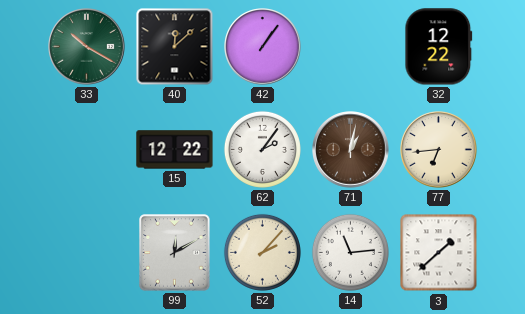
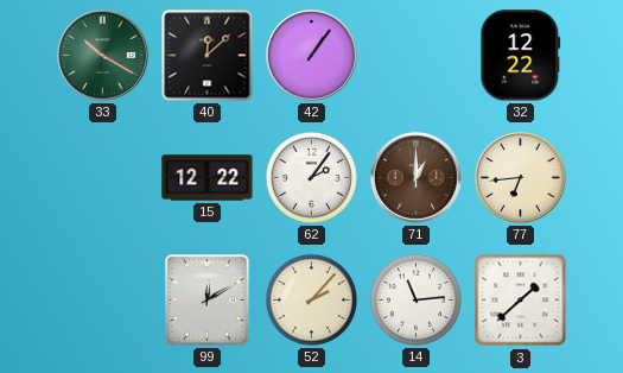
71: 1:02 -> 1:00 (417, 178)
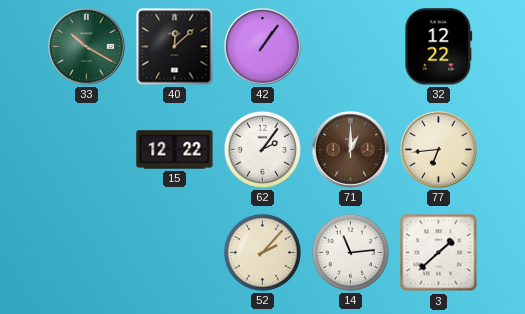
99: 12:10 -> none (208, 301)
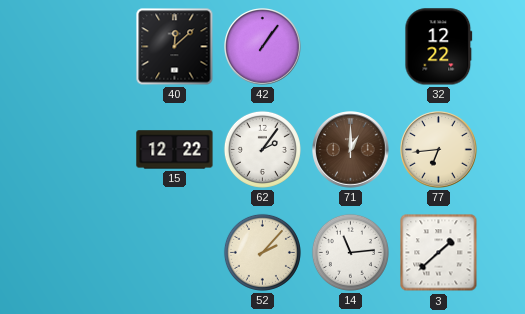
33: 10:20 -> none (87, 47)
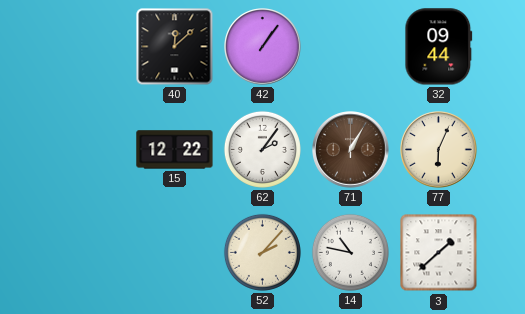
32: 12:22 -> 09:44 (439, 47)
71: 1:00 -> 1:05 (351, 150)
77: 6:44 -> 6:04 (439, 150)
14: 11:14 -> 10:47 (350, 252)
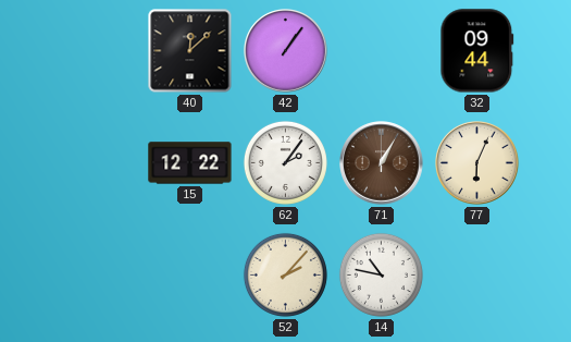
3: 1:38 -> none (439, 253)
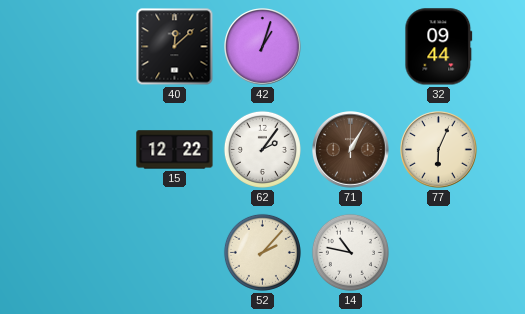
42: 1:06 -> 1:03 (263, 47)
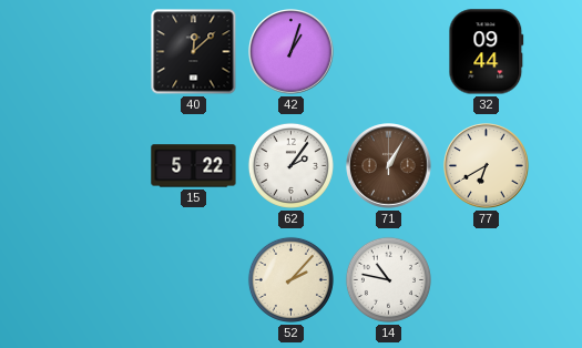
15: 12:22 -> 5:22 (194, 166)
77: 6:04 -> 6:40 (487, 166)
